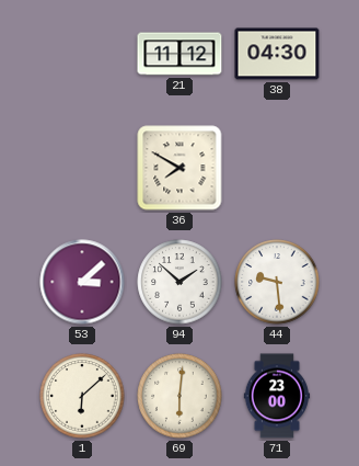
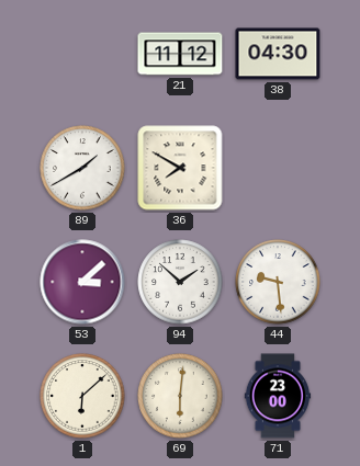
89: none -> 1:40 (82, 168)
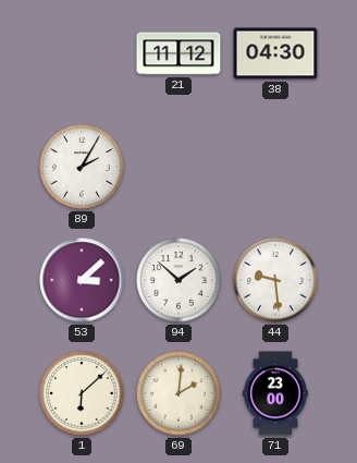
89: 1:40 -> 2:05 (82, 167)
36: 7:50 -> none (180, 168)
69: 6:01 -> 2:01 (178, 393)
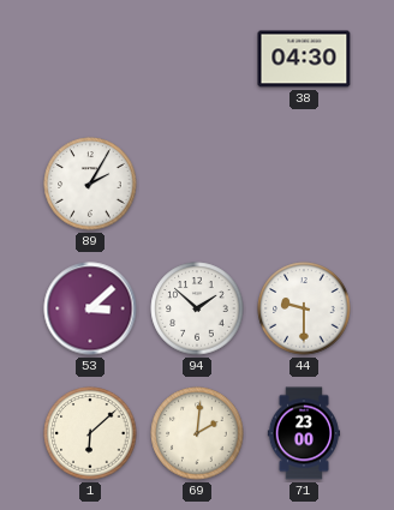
21: 11:12 -> none (178, 53)
44: 9:29 -> 9:30 (304, 308)
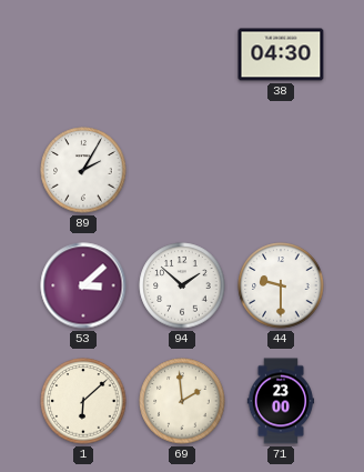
69: 2:01 -> 1:59 (182, 401)
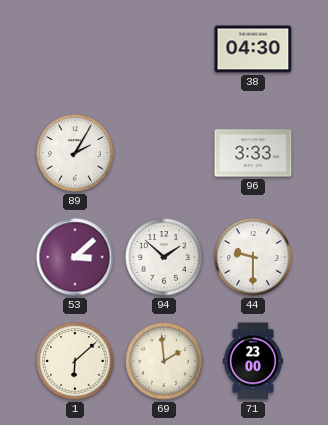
96: none -> 3:33 (253, 153)
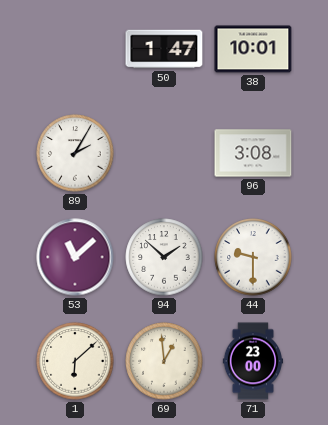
50: none -> 1:47 (164, 49)
38: 04:30 -> 10:01 (253, 49)
96: 3:33 -> 3:08 (253, 153)
53: 3:08 -> 11:08 (75, 257)
69: 1:59 -> 12:59 (164, 361)
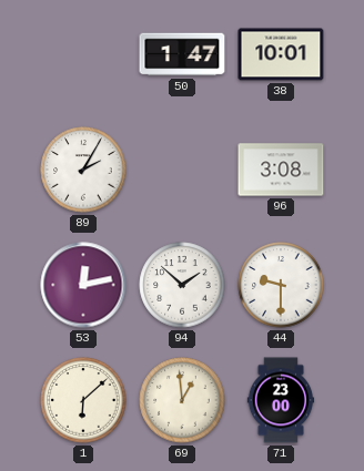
53: 11:08 -> 12:13 (83, 285)
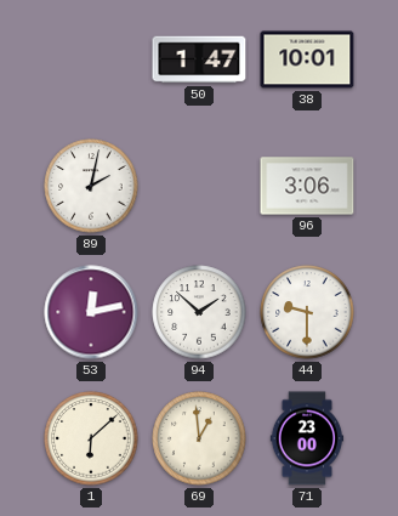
89: 2:05 -> 2:02 (91, 186)
96: 3:08 -> 3:06 (307, 186)
